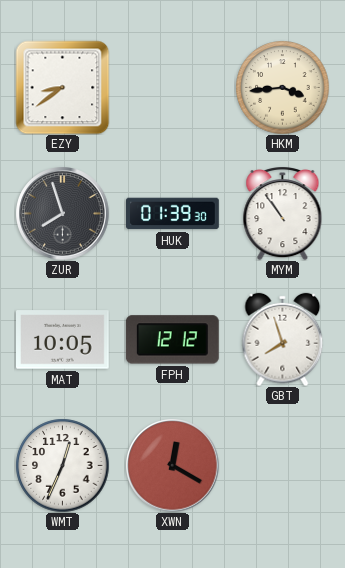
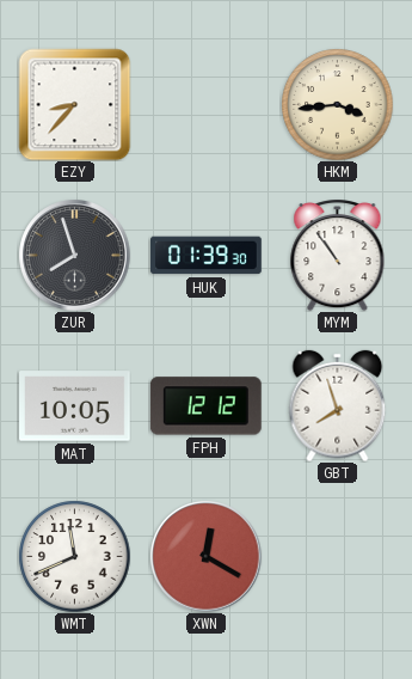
EZY: 8:39 -> 8:37 (74, 104)
WMT: 12:34 -> 11:41 (74, 556)
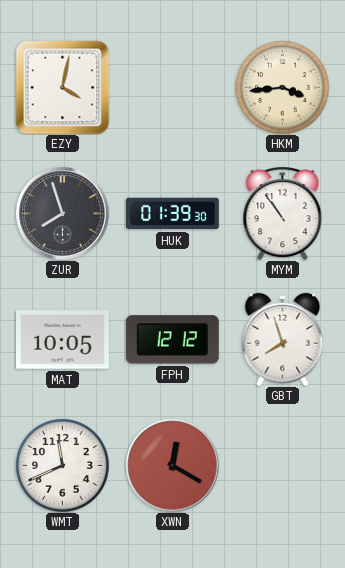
EZY: 8:37 -> 4:02 (62, 87)
